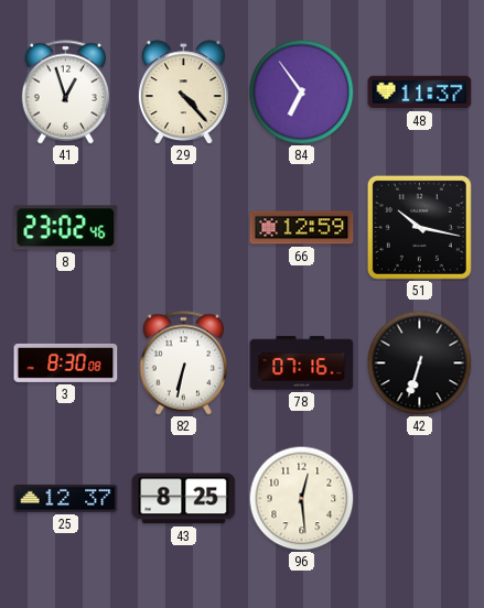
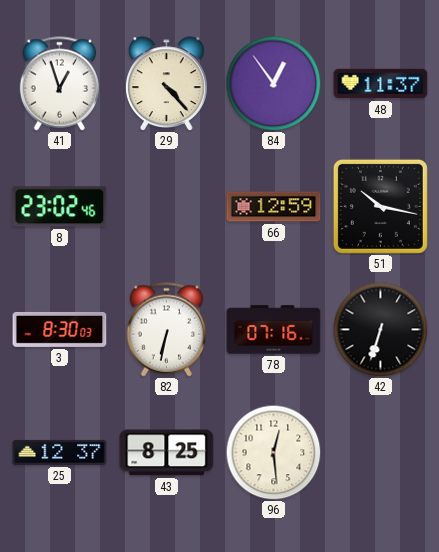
84: 6:54 -> 12:54 (273, 83)
3: 8:30:08 -> 8:30:03 (60, 329)
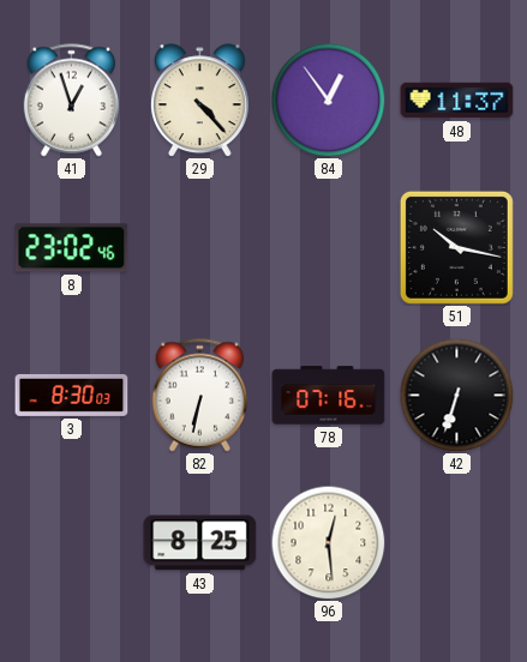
66: 12:59 -> none (274, 207)
25: 12:37 -> none (60, 452)
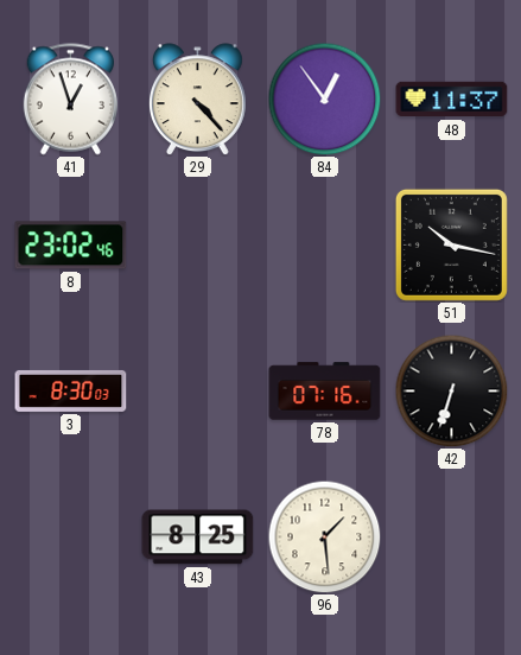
82: 6:32 -> none (199, 396)
96: 12:29 -> 1:29 (324, 536)
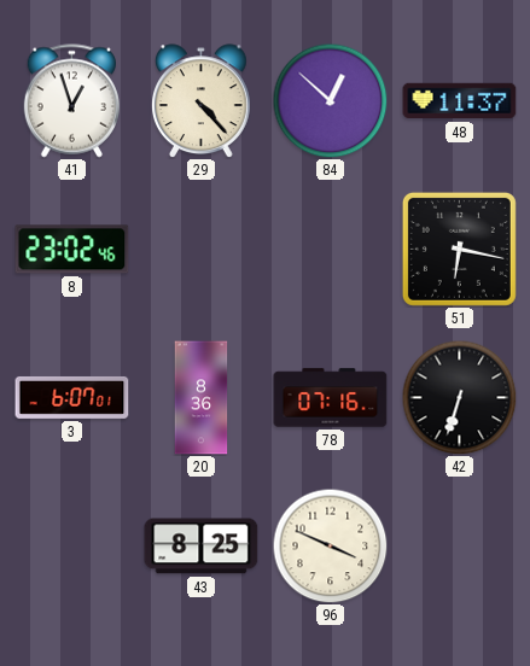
84: 12:54 -> 12:52 (330, 100)
51: 10:17 -> 6:17 (459, 249)
3: 8:30 -> 6:07 (72, 397)
20: none -> 8:36 (202, 398)
96: 1:29 -> 3:49 (330, 545)
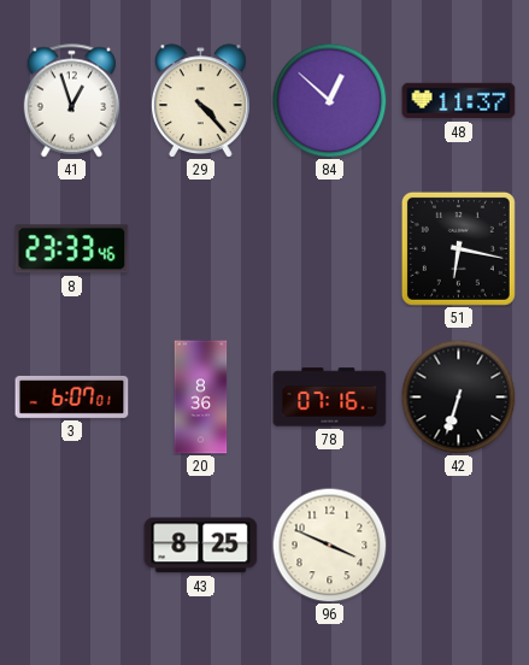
8: 23:02 -> 23:33 (72, 249)
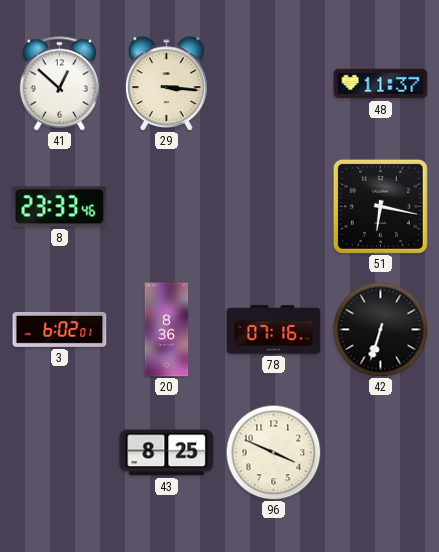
41: 12:57 -> 12:52 (59, 84)
29: 4:23 -> 3:16 (167, 84)
84: 12:52 -> none (329, 100)
3: 6:07 -> 6:02 (60, 329)
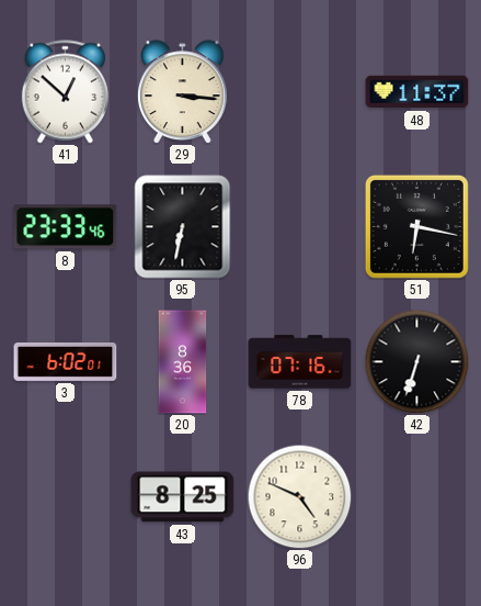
95: none -> 6:32 (183, 227)
96: 3:49 -> 4:49 (299, 496)
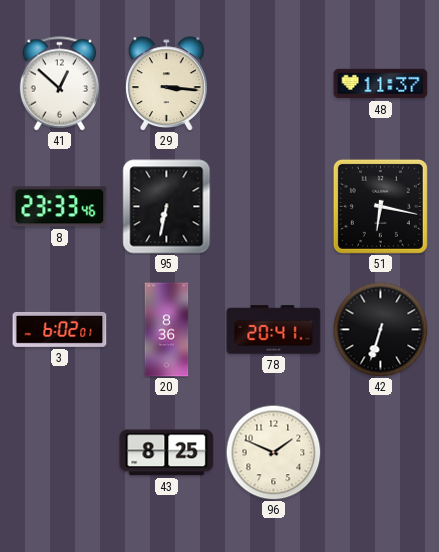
78: 07:16 -> 20:41 (274, 330)
96: 4:49 -> 1:49 (273, 452)
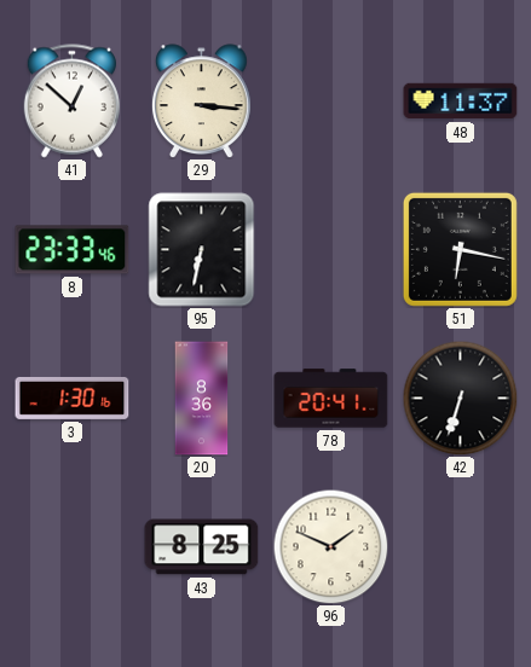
3: 6:02 -> 1:30 (73, 398)
